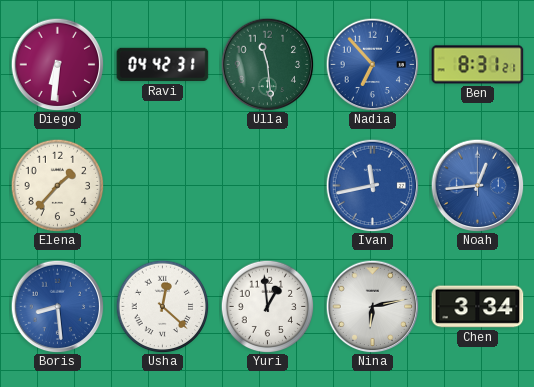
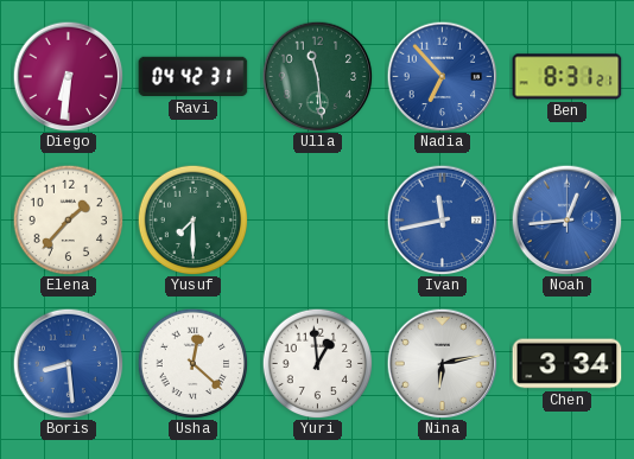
Yusuf: none -> 7:30 (192, 219)
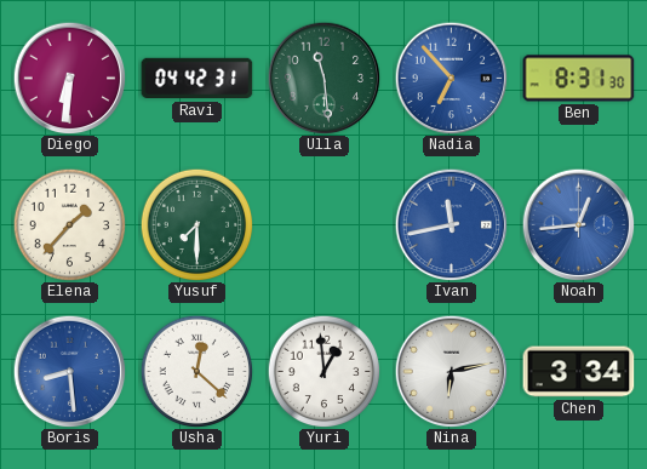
Ben: 8:31:21 -> 8:31:30 (579, 79)
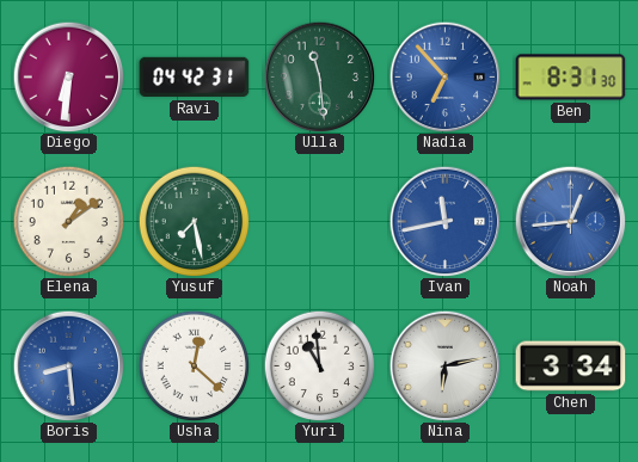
Elena: 1:37 -> 1:09 (68, 221)
Yusuf: 7:30 -> 7:28 (194, 221)
Yuri: 12:59 -> 10:59 (319, 365)
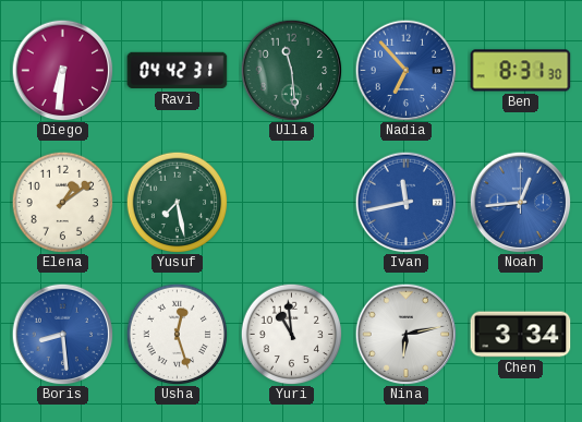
Usha: 12:22 -> 12:27 (177, 334)
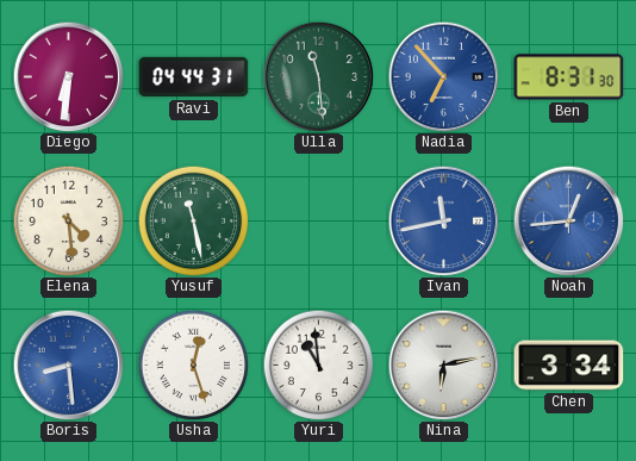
Ravi: 04:42 -> 04:44 (194, 77)
Elena: 1:09 -> 4:29 (68, 220)
Yusuf: 7:28 -> 11:28 (193, 220)
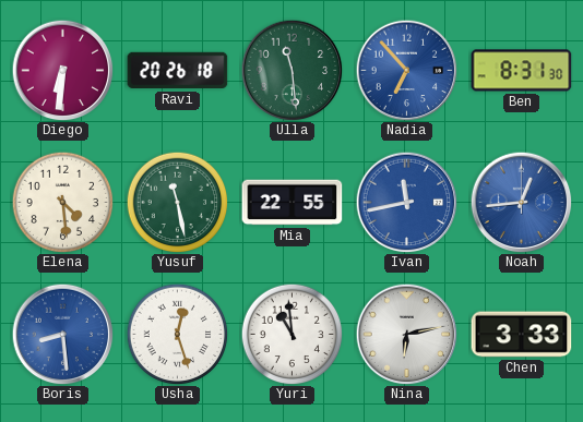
Ravi: 04:44 -> 20:26 (178, 71)
Mia: none -> 22:55 (293, 203)
Chen: 3:34 -> 3:33 (522, 335)
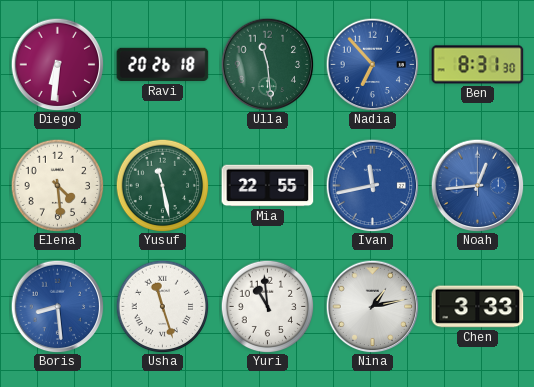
Usha: 12:27 -> 11:27 (162, 306)
Nina: 6:13 -> 1:13 (372, 306)
